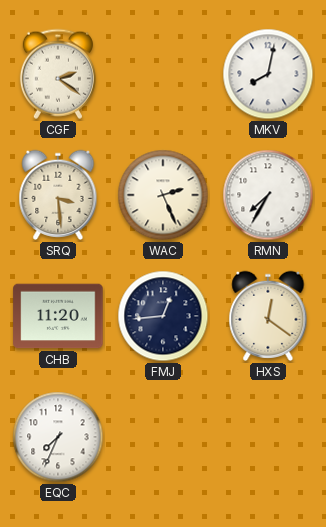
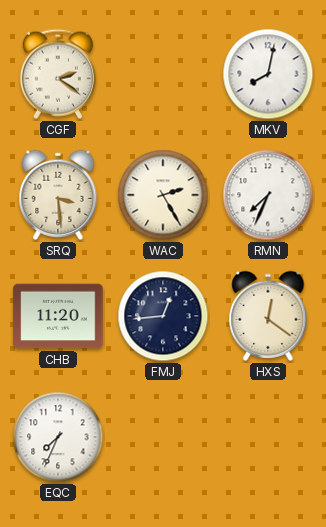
WAC: 2:26 -> 2:25 (163, 195)
RMN: 7:35 -> 7:34 (268, 195)
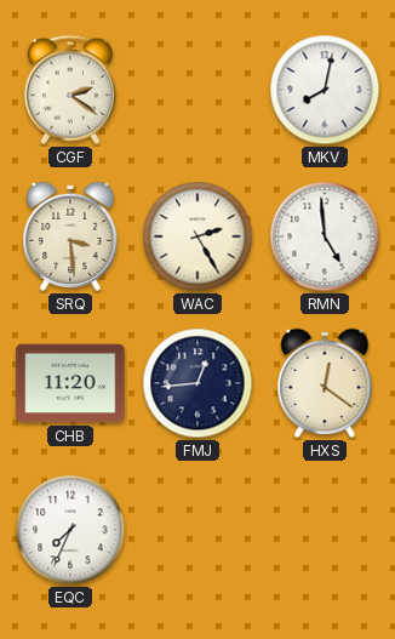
RMN: 7:34 -> 4:59 (325, 236)
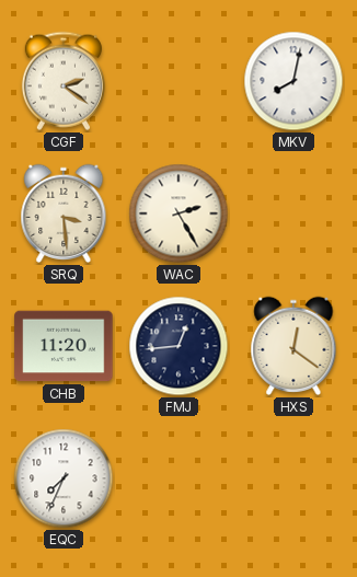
RMN: 4:59 -> none (325, 236)
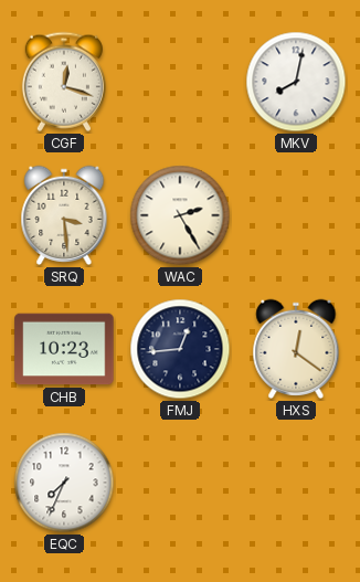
CGF: 2:21 -> 12:18 (64, 82)
CHB: 11:20 -> 10:23 (64, 349)
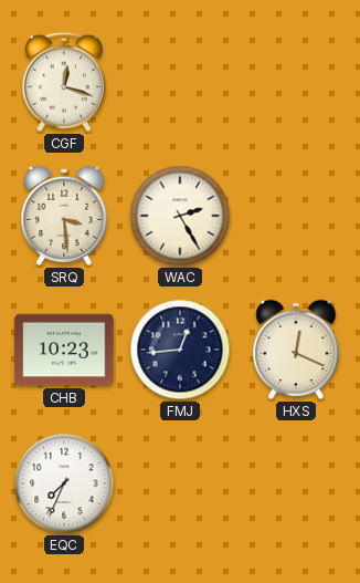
MKV: 8:02 -> none (296, 82)
HXS: 12:21 -> 12:19 (296, 350)
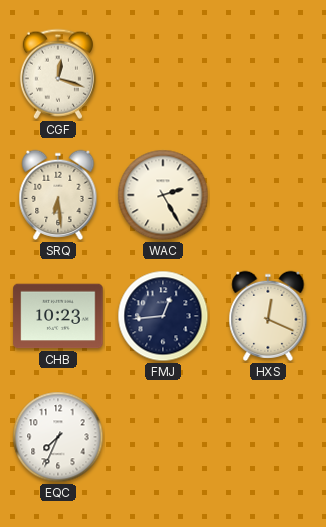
SRQ: 3:29 -> 6:29 (58, 195)
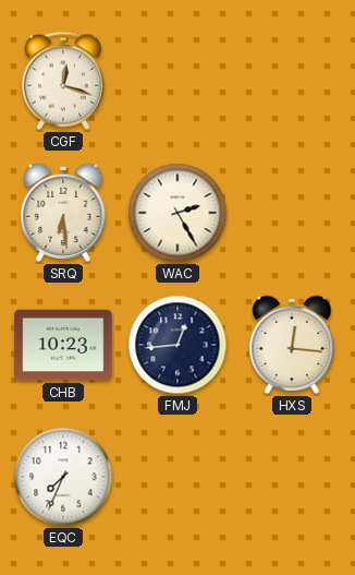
HXS: 12:19 -> 12:16 (292, 345)
